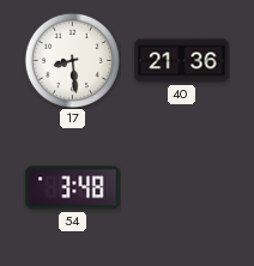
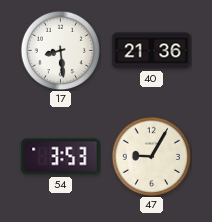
54: 3:48 -> 3:53 (61, 157)
47: none -> 9:05 (151, 156)
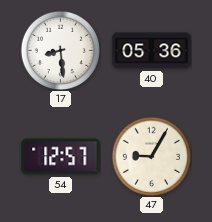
40: 21:36 -> 05:36 (152, 51)
54: 3:53 -> 12:57 (61, 157)
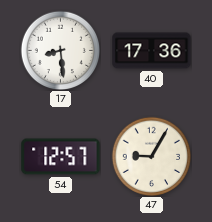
40: 05:36 -> 17:36 (152, 51)
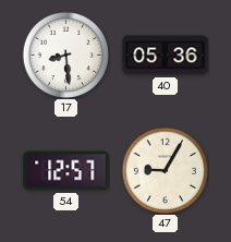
40: 17:36 -> 05:36 (166, 56)
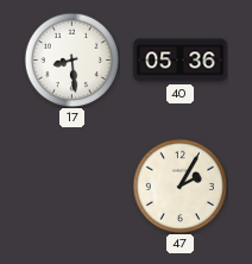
54: 12:57 -> none (66, 171)
47: 9:05 -> 2:05 (179, 186)
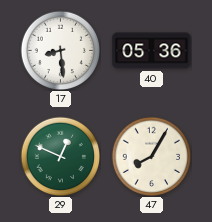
29: none -> 12:49 (60, 156)
47: 2:05 -> 8:05 (151, 156)
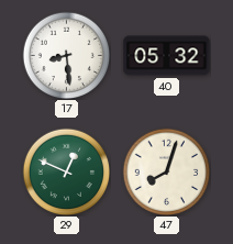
40: 05:36 -> 05:32 (167, 56)
47: 8:05 -> 8:03 (166, 171)
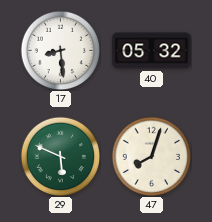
29: 12:49 -> 5:49 (60, 156)
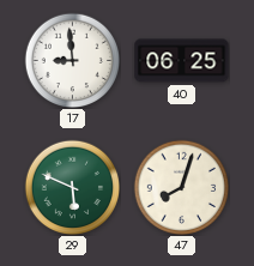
17: 8:29 -> 8:59 (72, 60)
40: 05:32 -> 06:25 (182, 61)
